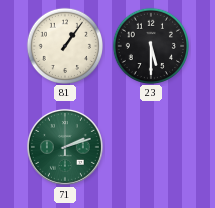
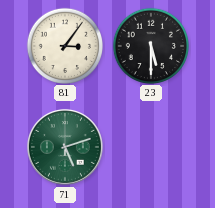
81: 1:06 -> 3:06 (64, 45)
71: 2:12 -> 5:12 (65, 147)
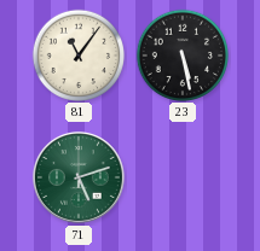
81: 3:06 -> 11:06 (77, 54)
23: 5:30 -> 5:28 (181, 54)
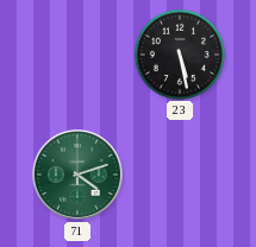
81: 11:06 -> none (77, 54)
71: 5:12 -> 4:12 (77, 175)
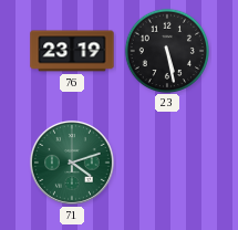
76: none -> 23:19 (72, 51)
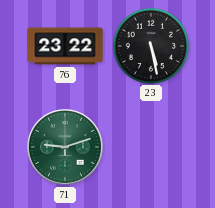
76: 23:19 -> 23:22 (65, 46)
71: 4:12 -> 9:12 (65, 147)
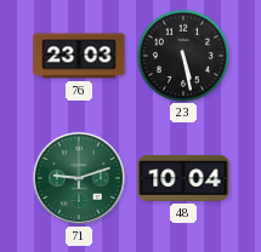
76: 23:22 -> 23:03 (79, 56)
48: none -> 10:04 (183, 178)
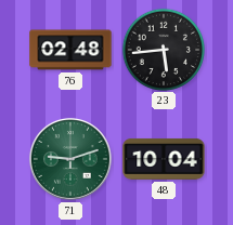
76: 23:03 -> 02:48 (70, 50)
23: 5:28 -> 5:44 (163, 49)
